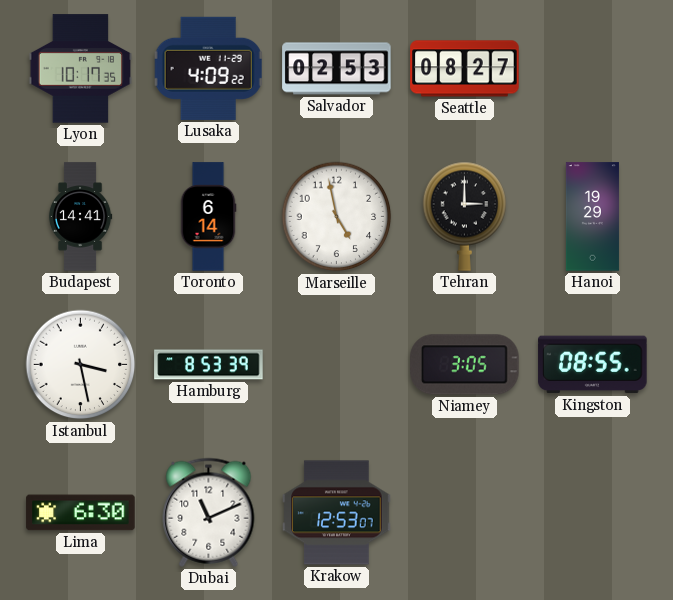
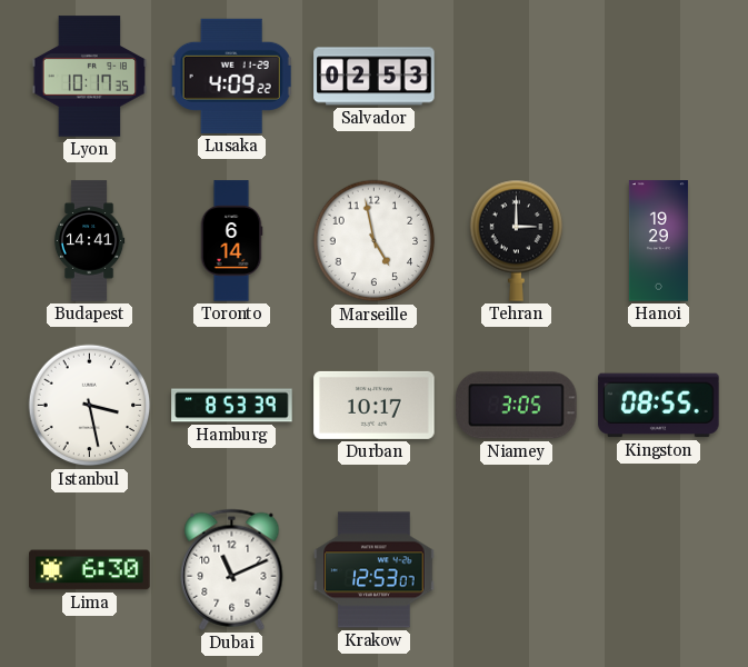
Seattle: 08:27 -> none (465, 69)
Durban: none -> 10:17 (375, 405)
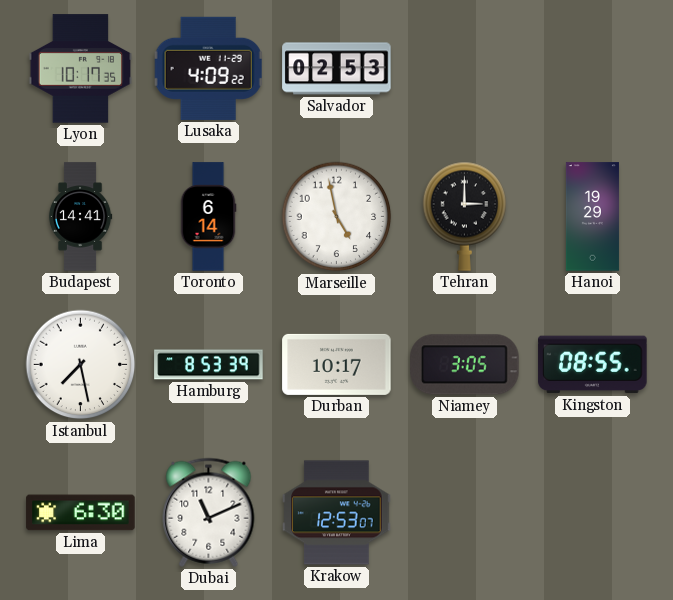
Istanbul: 3:28 -> 7:28 (81, 365)
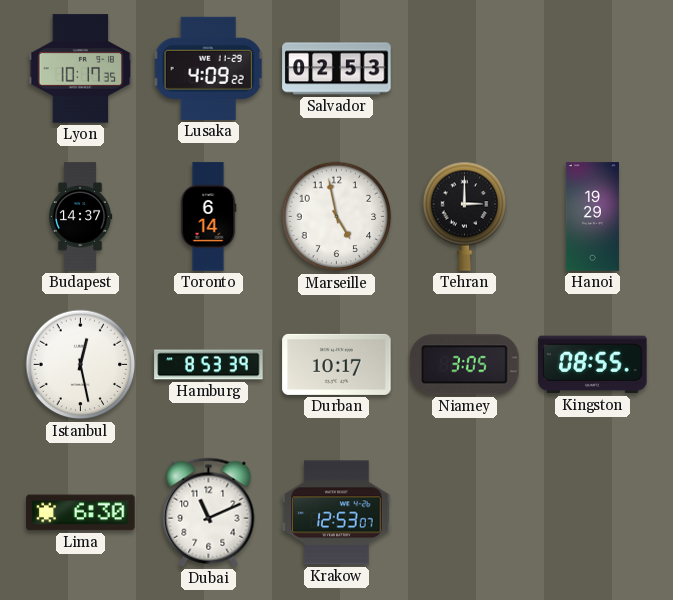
Budapest: 14:41 -> 14:37 (80, 217)
Istanbul: 7:28 -> 12:28 (81, 365)
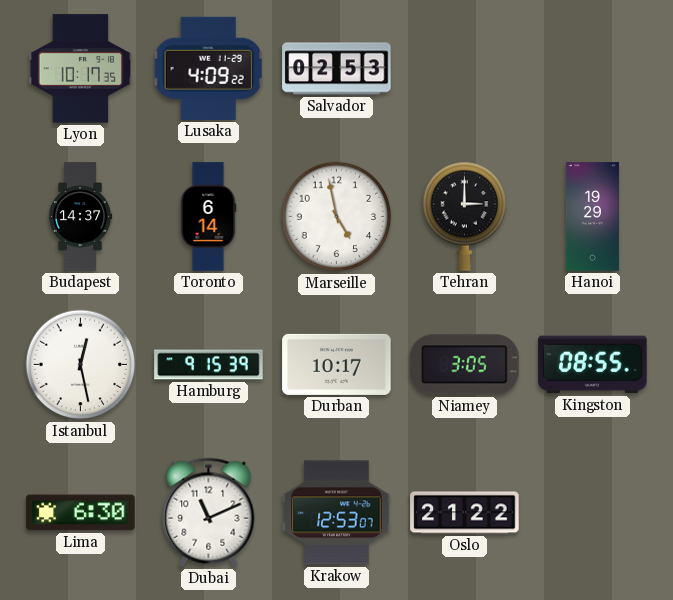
Hamburg: 8:53 -> 9:15 (209, 365)
Oslo: none -> 21:22 (465, 513)
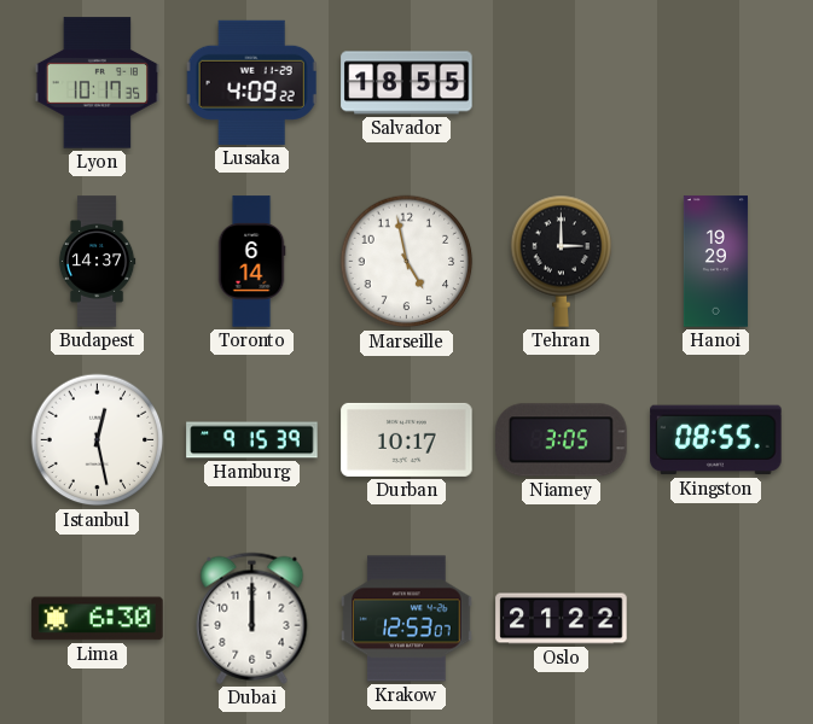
Salvador: 02:53 -> 18:55 (407, 83)
Dubai: 11:11 -> 12:00 (252, 618)
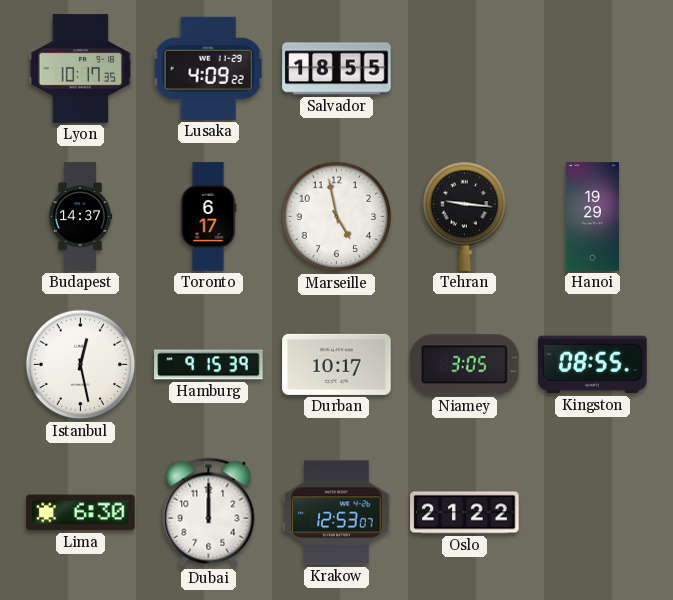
Toronto: 6:14 -> 6:17 (208, 217)
Tehran: 3:00 -> 9:16 (465, 216)
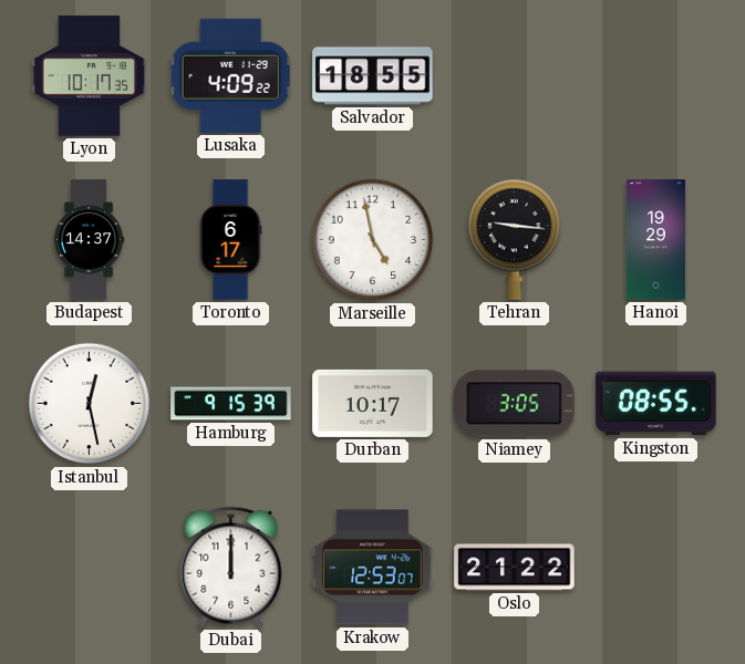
Lima: 6:30 -> none (81, 513)
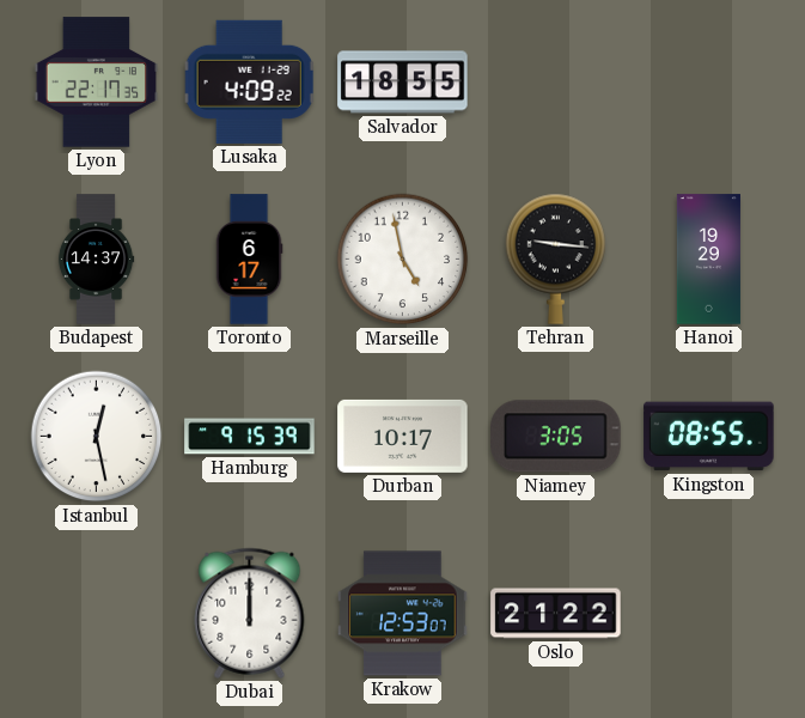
Lyon: 10:17 -> 22:17 (97, 83)
